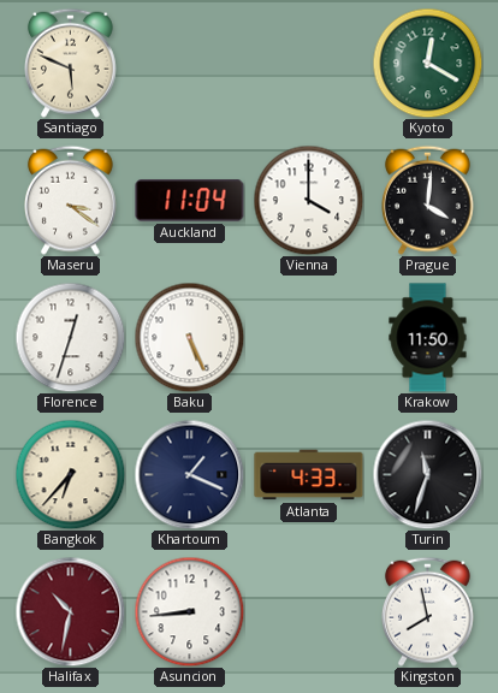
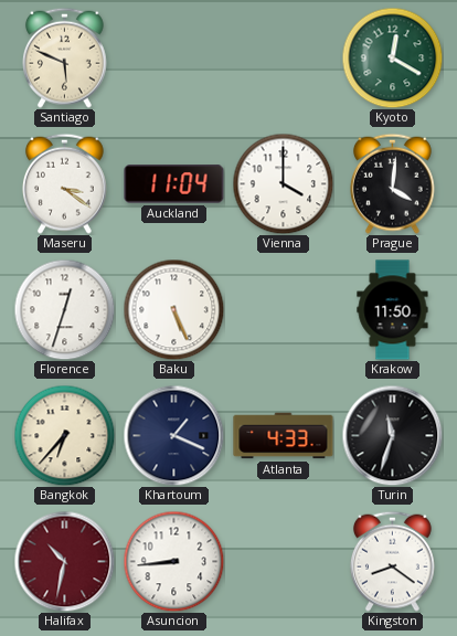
Kingston: 7:58 -> 8:21 (392, 561)
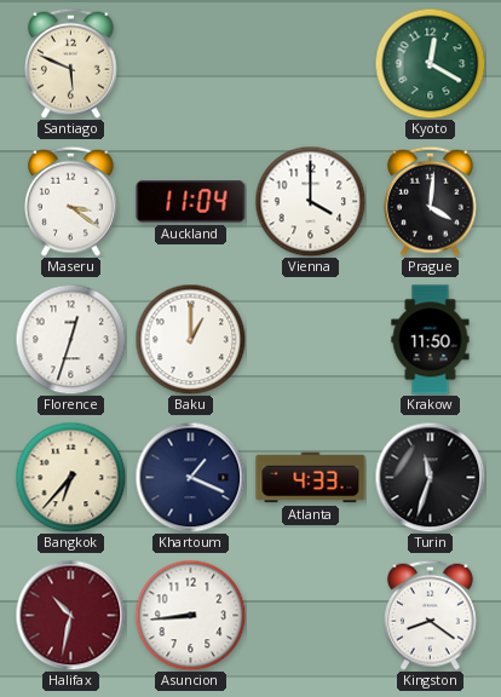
Baku: 5:26 -> 1:00 (190, 339)
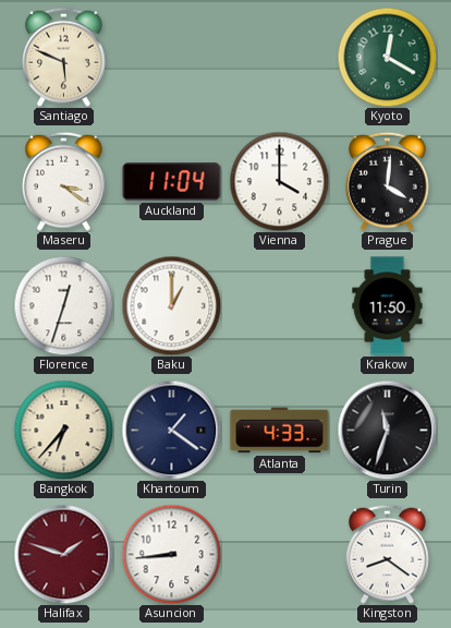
Khartoum: 1:19 -> 1:21 (171, 430)
Halifax: 10:32 -> 1:48 (63, 554)
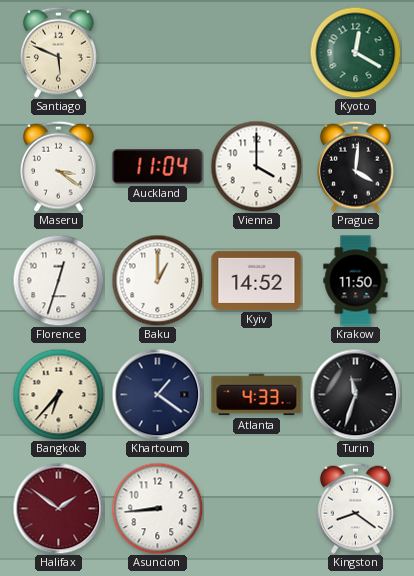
Kyiv: none -> 14:52 (257, 280)
Halifax: 1:48 -> 1:51 (58, 508)
